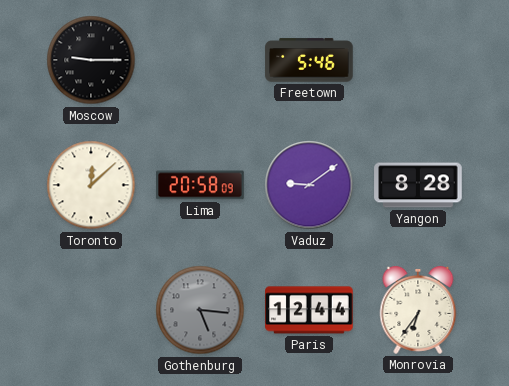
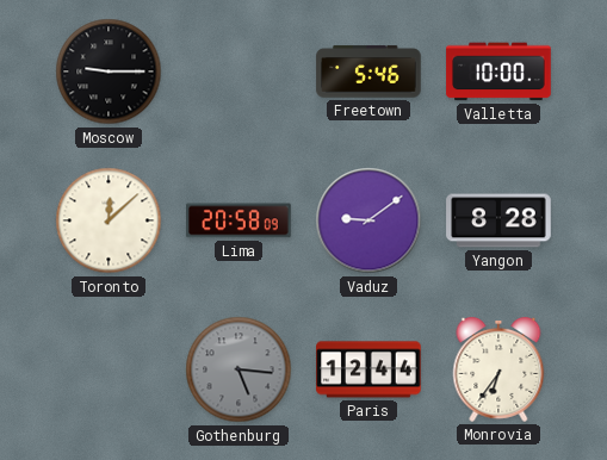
Valletta: none -> 10:00 (498, 72)
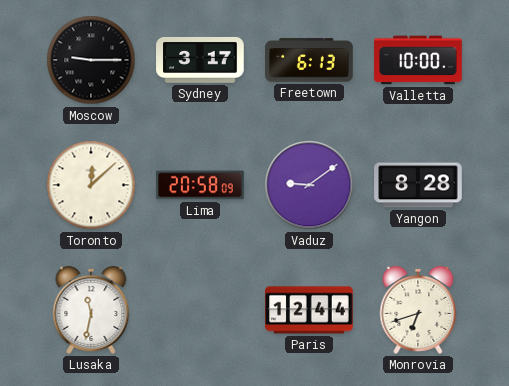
Sydney: none -> 3:17 (200, 60)
Freetown: 5:46 -> 6:13 (309, 60)
Lusaka: none -> 11:32 (91, 310)
Gothenburg: 5:16 -> none (239, 369)
Monrovia: 6:36 -> 6:42 (418, 310)
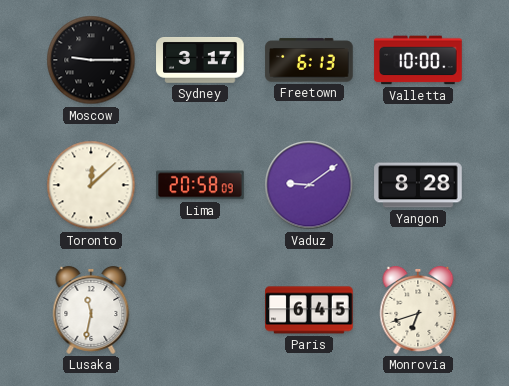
Paris: 12:44 -> 6:45 (309, 310)
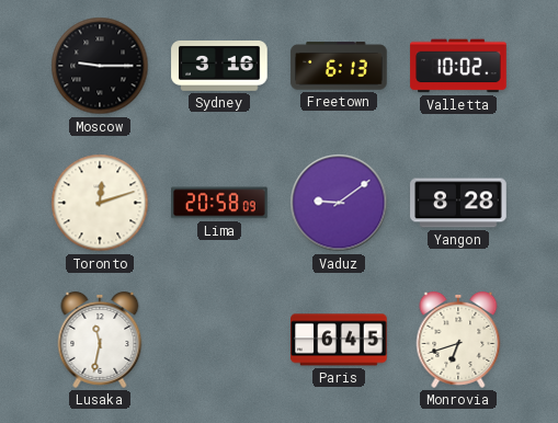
Sydney: 3:17 -> 3:16 (219, 66)
Valletta: 10:00 -> 10:02 (458, 66)
Toronto: 12:08 -> 12:12 (100, 203)
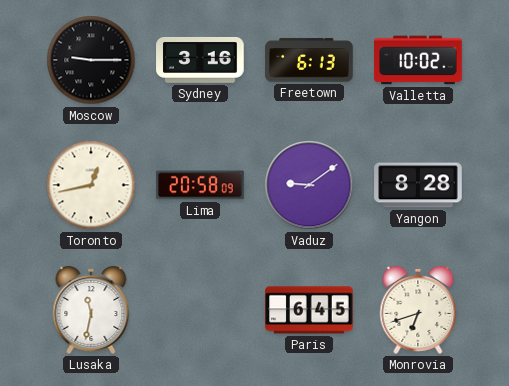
Toronto: 12:12 -> 12:43 (91, 185)
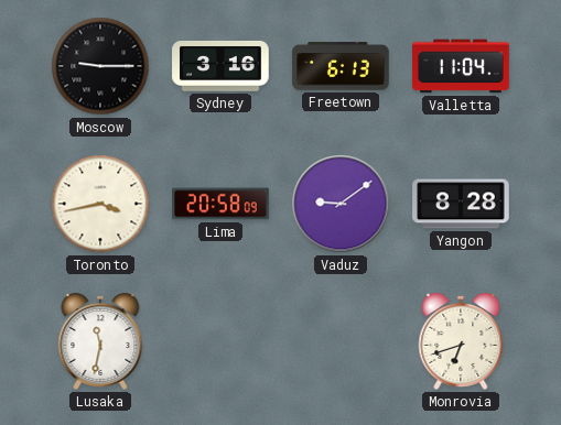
Valletta: 10:02 -> 11:04 (461, 66)
Toronto: 12:43 -> 3:43 (100, 204)
Paris: 6:45 -> none (309, 310)
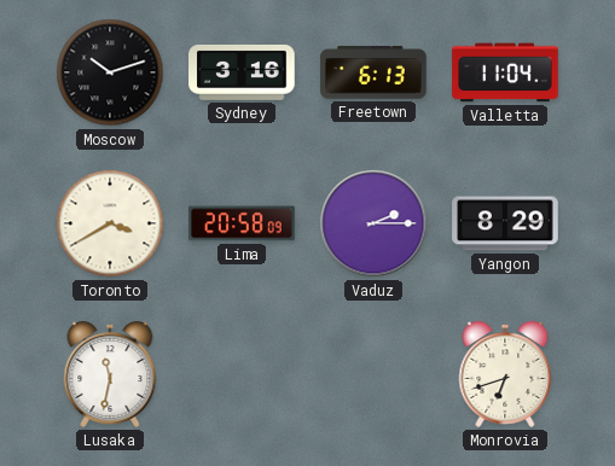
Moscow: 9:15 -> 10:12 (110, 72)
Toronto: 3:43 -> 3:40 (110, 223)
Vaduz: 9:09 -> 2:15 (373, 223)
Yangon: 8:28 -> 8:29 (505, 223)
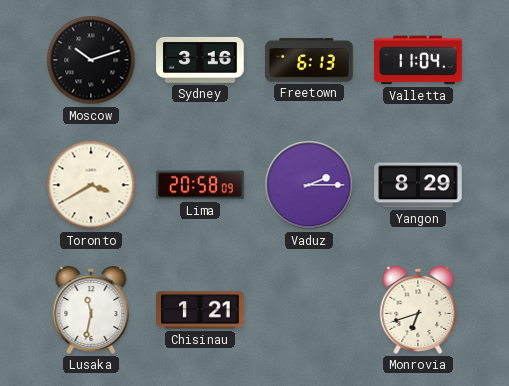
Chisinau: none -> 1:21 (200, 310)
